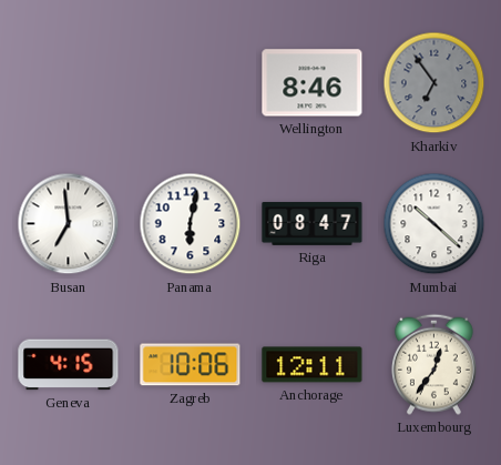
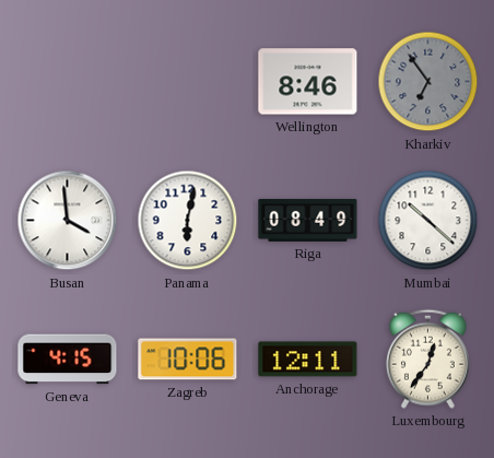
Busan: 6:59 -> 3:59 (68, 221)
Riga: 08:47 -> 08:49 (308, 220)
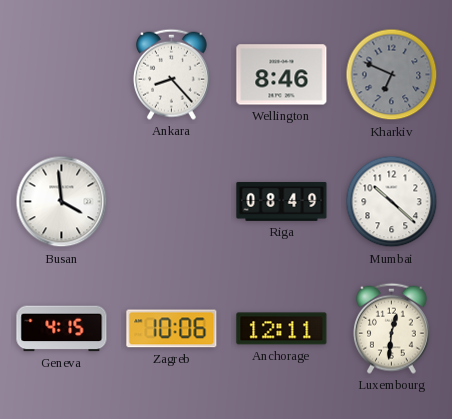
Ankara: none -> 8:23 (171, 74)
Kharkiv: 6:54 -> 6:49 (392, 75)
Panama: 6:02 -> none (188, 221)
Luxembourg: 12:36 -> 12:31 (391, 328)
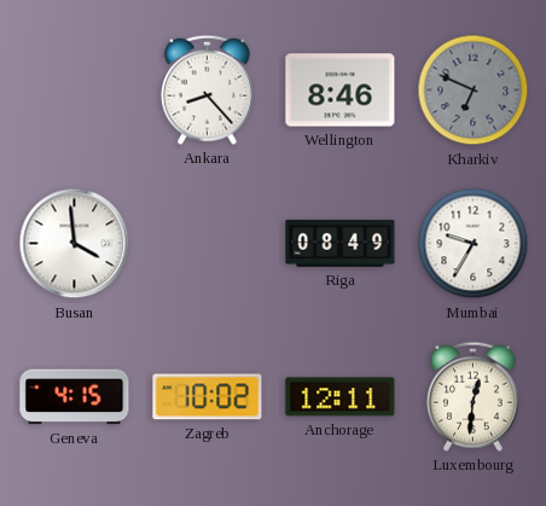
Mumbai: 10:22 -> 9:35 (474, 244)
Zagreb: 10:06 -> 10:02 (208, 397)
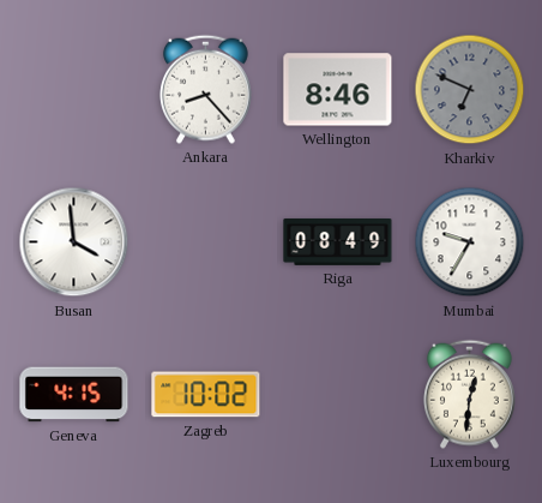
Anchorage: 12:11 -> none (341, 397)
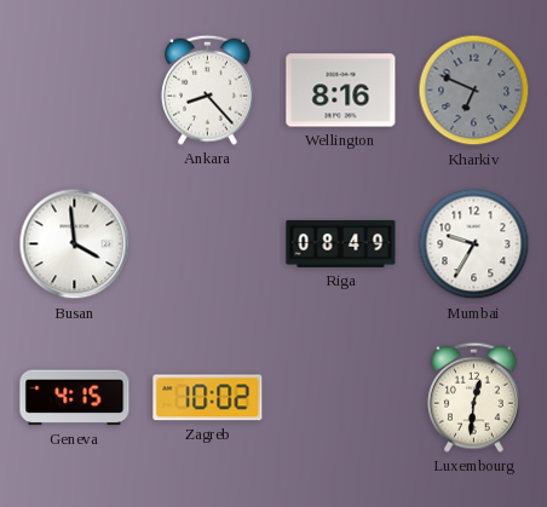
Wellington: 8:46 -> 8:16 (341, 91)
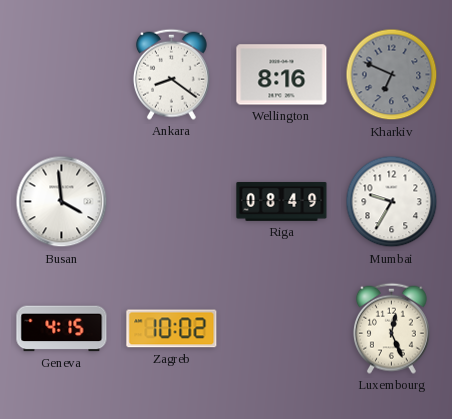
Ankara: 8:23 -> 8:21 (171, 74)
Luxembourg: 12:31 -> 12:26 (391, 328)
